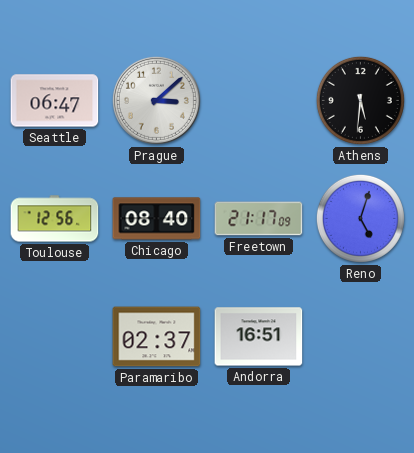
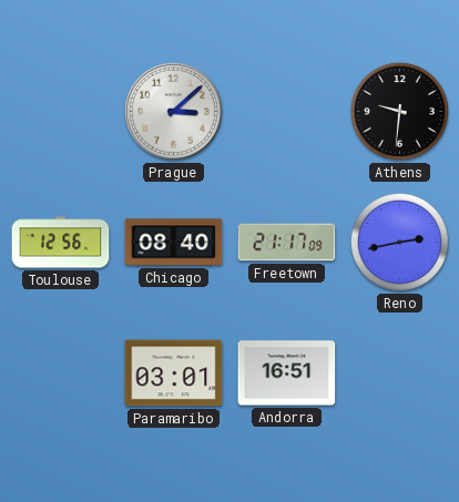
Seattle: 06:47 -> none (55, 101)
Athens: 5:31 -> 9:31 (399, 111)
Reno: 5:03 -> 2:43 (399, 242)
Paramaribo: 02:37 -> 03:01 (174, 373)
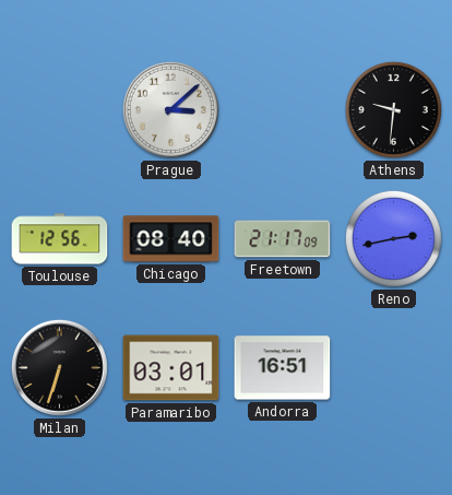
Milan: none -> 6:33 (59, 367)
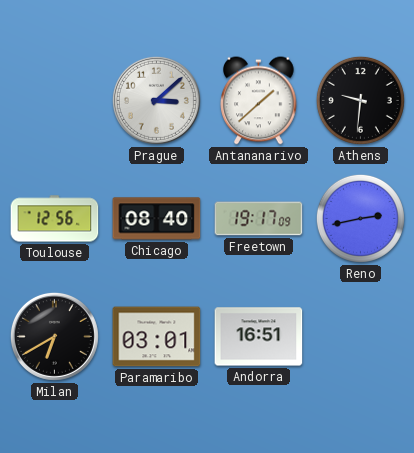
Antananarivo: none -> 1:38 (259, 101)
Freetown: 21:17 -> 19:17 (259, 219)
Milan: 6:33 -> 6:40 (54, 336)
